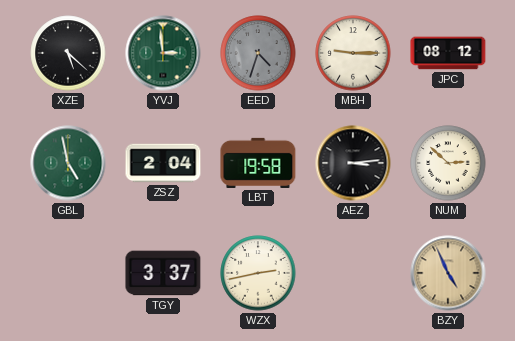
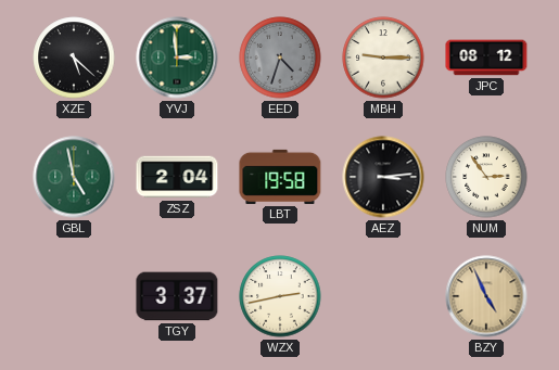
NUM: 2:52 -> 2:54 (486, 177)
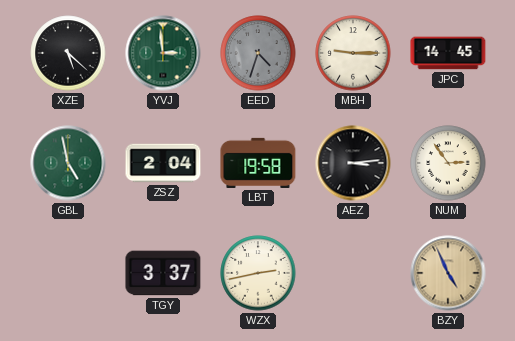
JPC: 08:12 -> 14:45 (448, 53)
